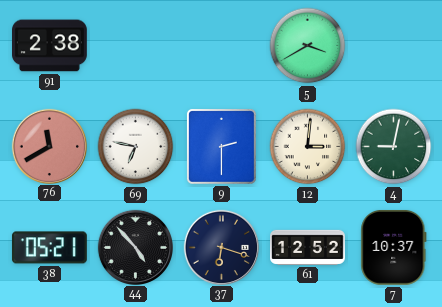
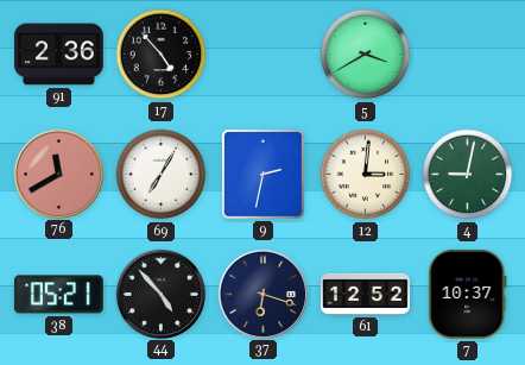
91: 2:38 -> 2:36 (59, 55)
17: none -> 4:53 (162, 55)
69: 6:47 -> 7:05 (162, 175)
9: 2:30 -> 2:32 (262, 174)
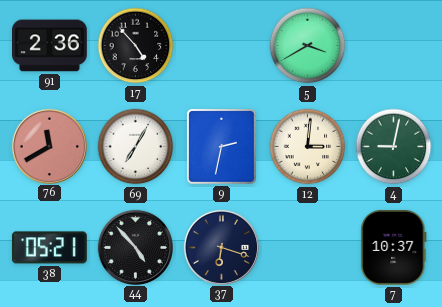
61: 12:52 -> none (366, 294)
